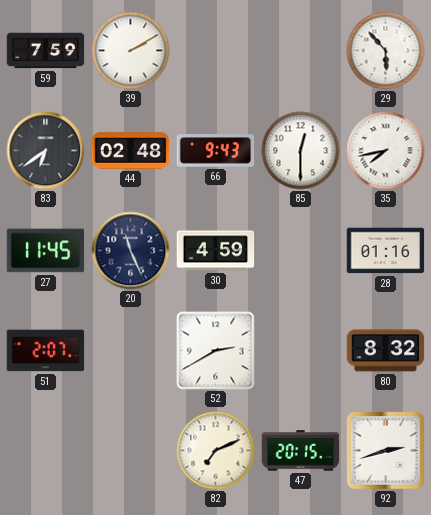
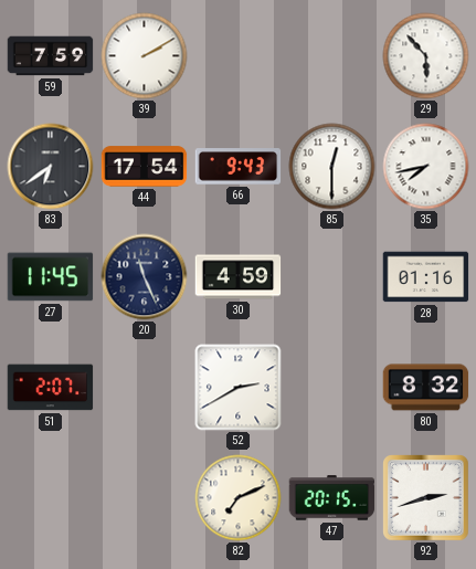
44: 02:48 -> 17:54 (145, 167)
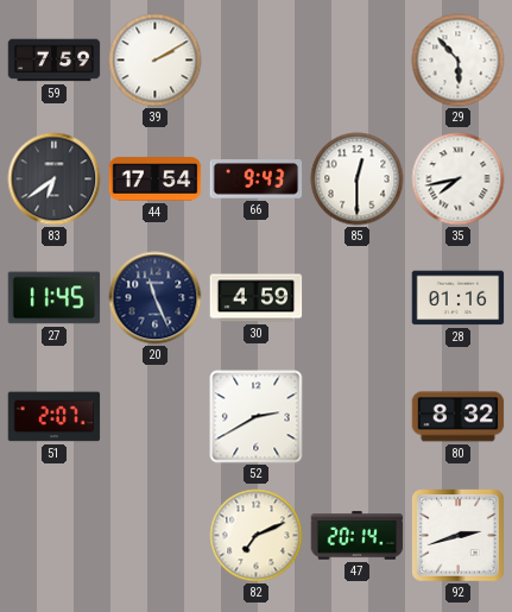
47: 20:15 -> 20:14 (358, 536)
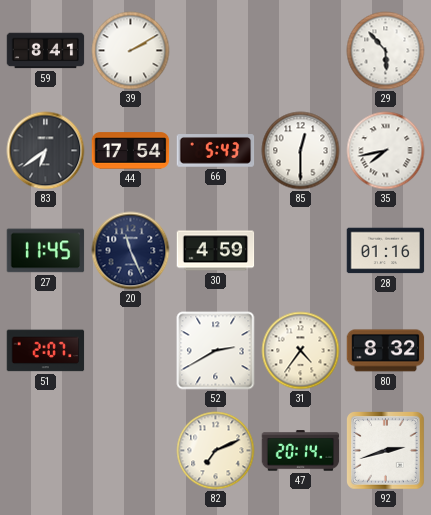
59: 7:59 -> 8:41 (46, 51)
66: 9:43 -> 5:43 (216, 151)
31: none -> 4:36 (301, 351)
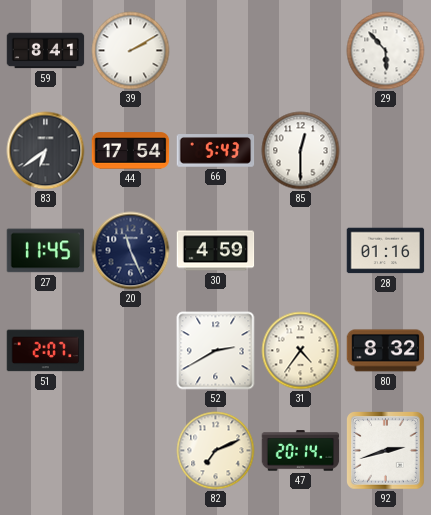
35: 7:43 -> none (386, 151)
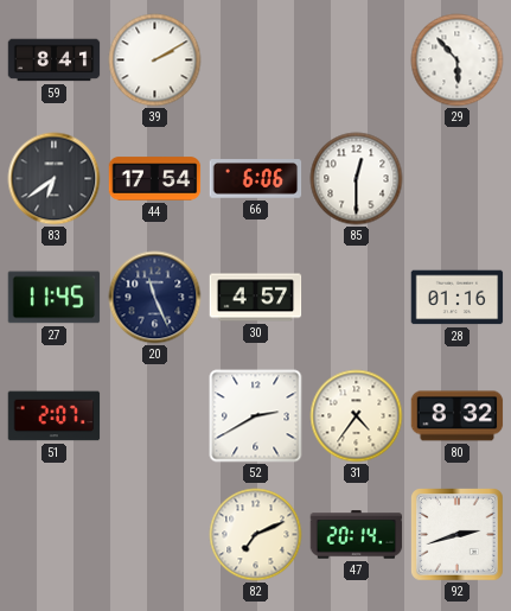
66: 5:43 -> 6:06 (256, 179)
30: 4:59 -> 4:57 (256, 298)
